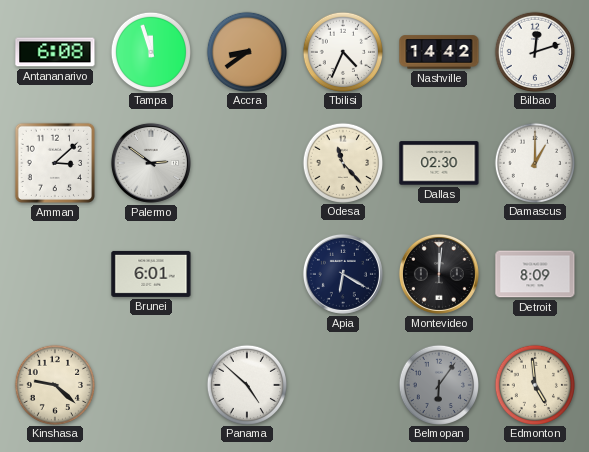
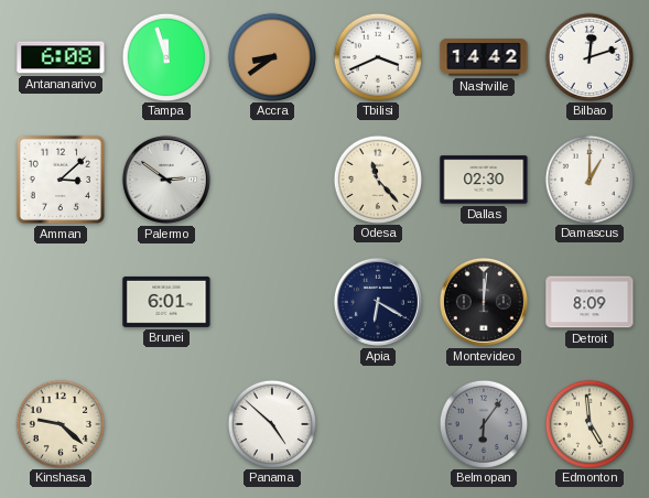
Tbilisi: 4:34 -> 3:41 (377, 56)
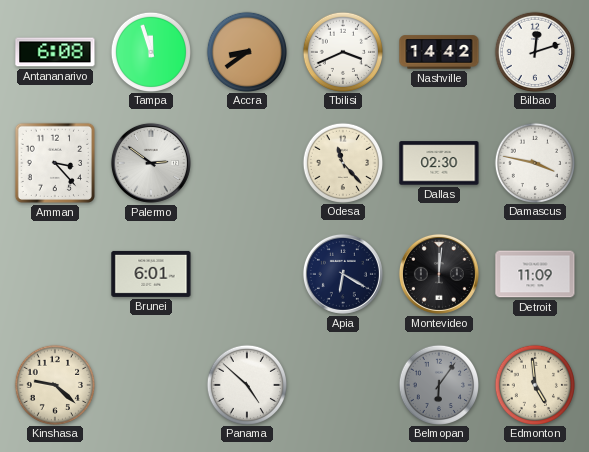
Amman: 3:08 -> 3:23 (55, 163)
Damascus: 1:00 -> 3:47 (534, 162)
Detroit: 8:09 -> 11:09 (535, 274)
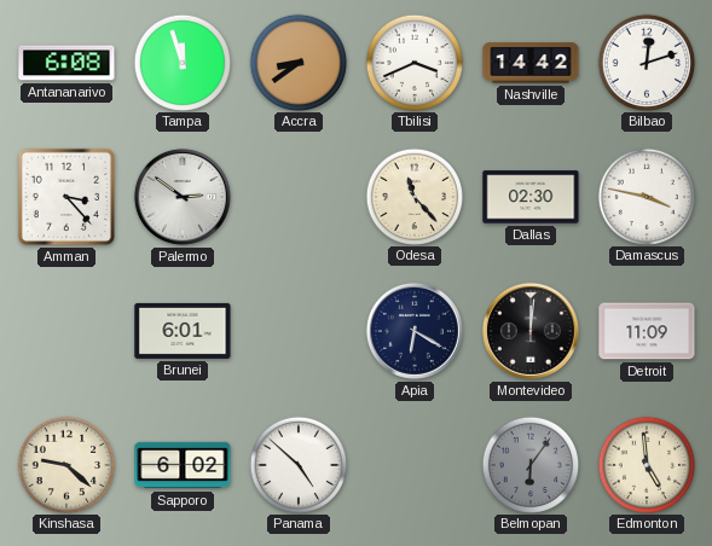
Sapporo: none -> 6:02 (183, 465)
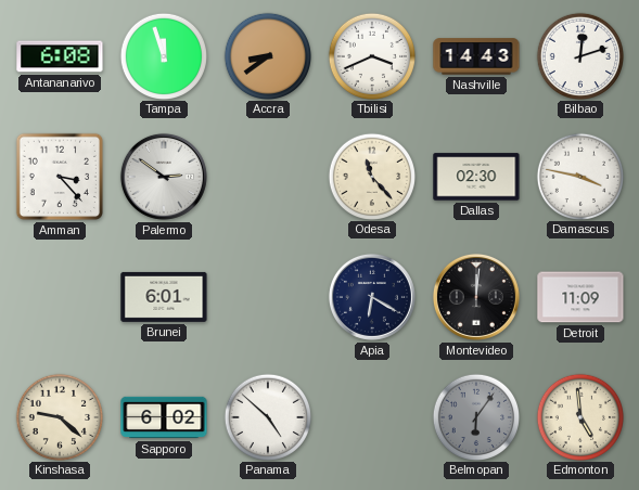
Nashville: 14:42 -> 14:43 (476, 56)
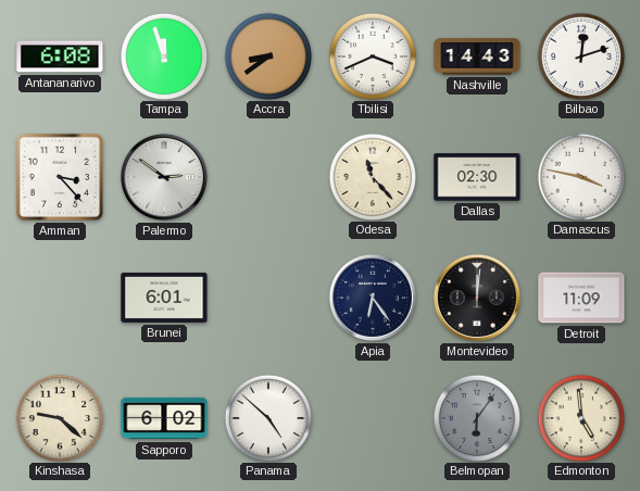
Apia: 6:20 -> 6:24 (373, 298)
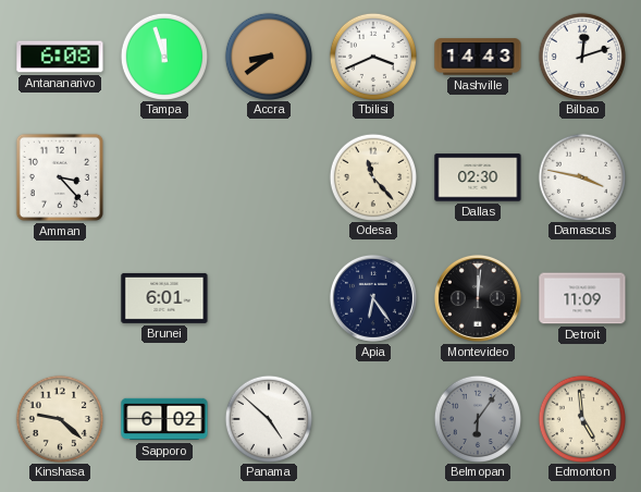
Palermo: 2:51 -> none (164, 177)
